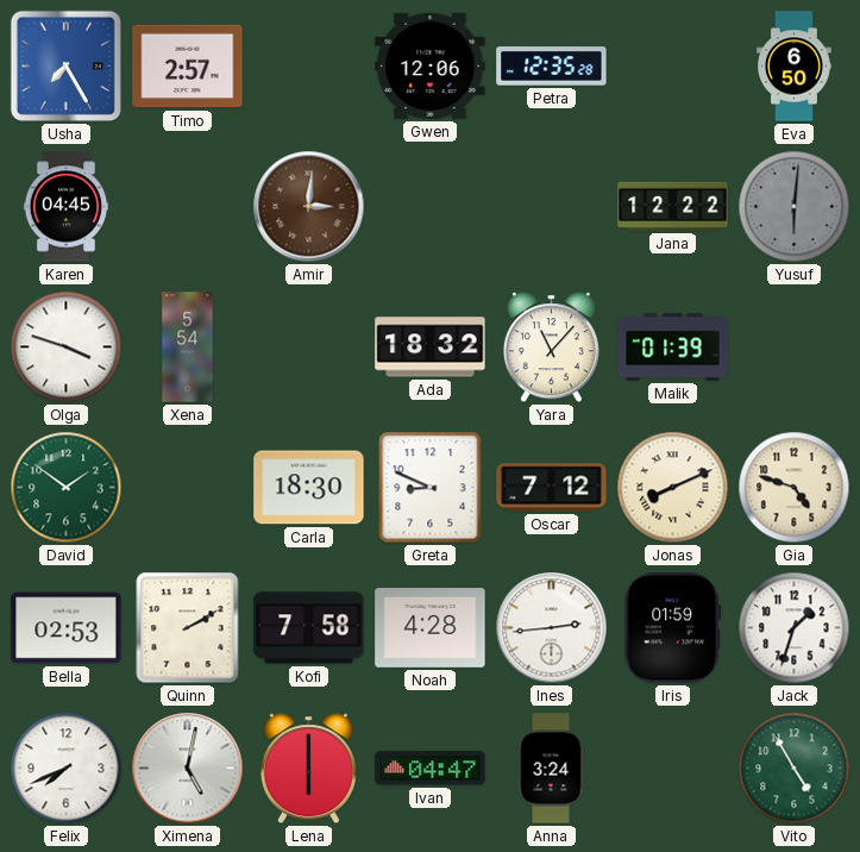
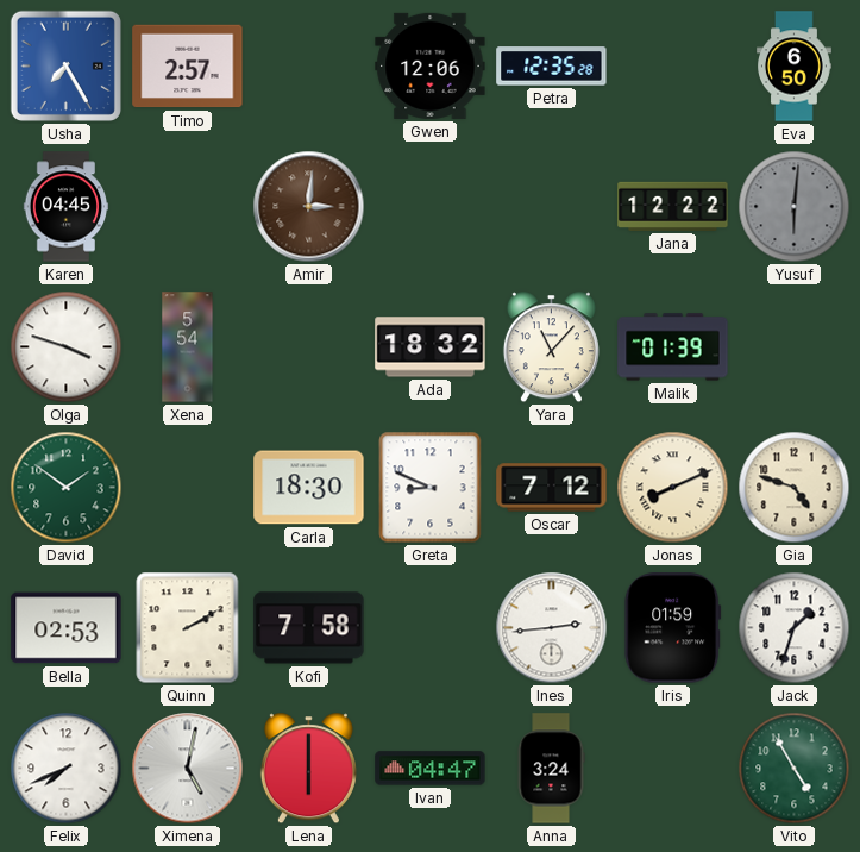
Noah: 4:28 -> none (431, 628)
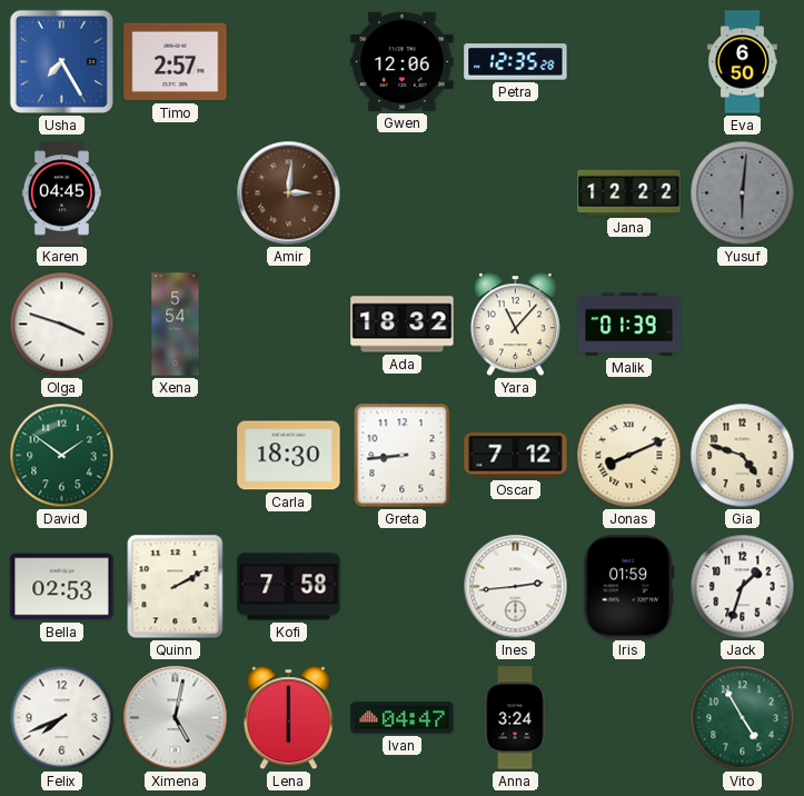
Greta: 8:49 -> 8:44 (403, 456)
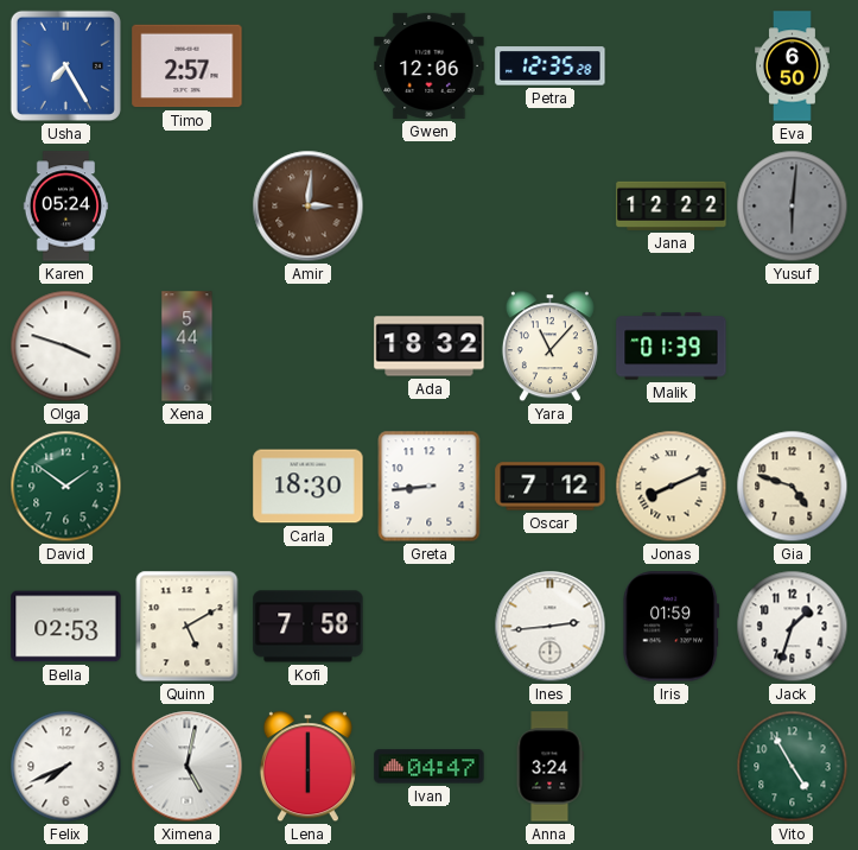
Karen: 04:45 -> 05:24 (66, 207)
Xena: 5:54 -> 5:44 (188, 347)
Quinn: 2:10 -> 5:10 (188, 627)
